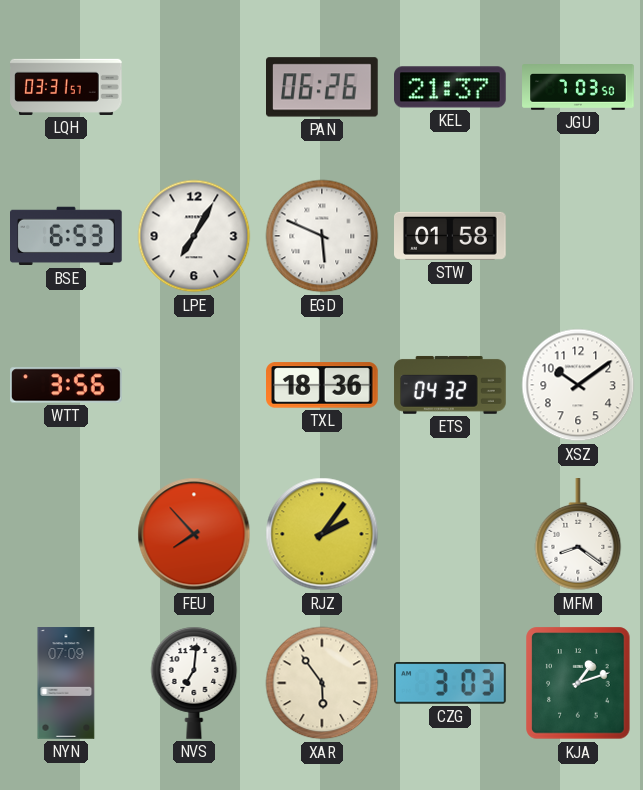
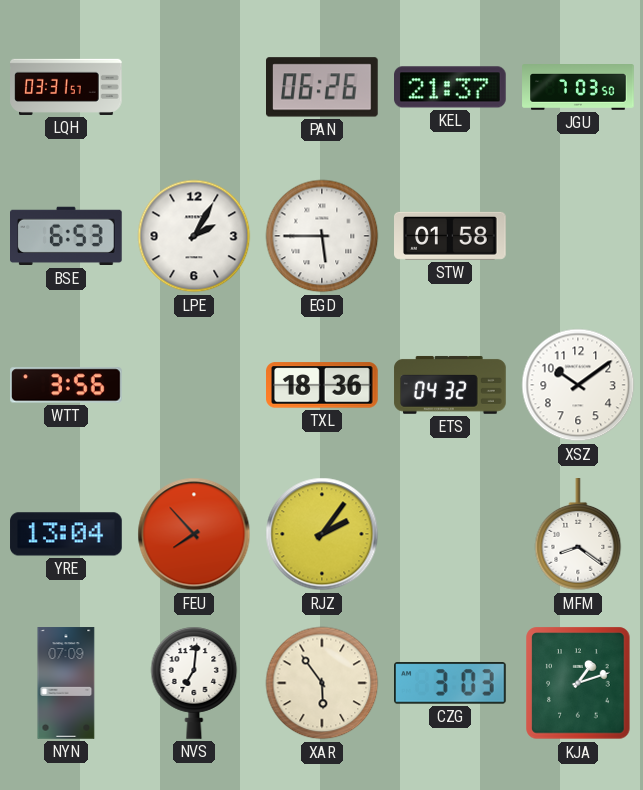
LPE: 7:05 -> 2:05 (194, 236)
EGD: 5:49 -> 5:45 (322, 236)
YRE: none -> 13:04 (66, 534)
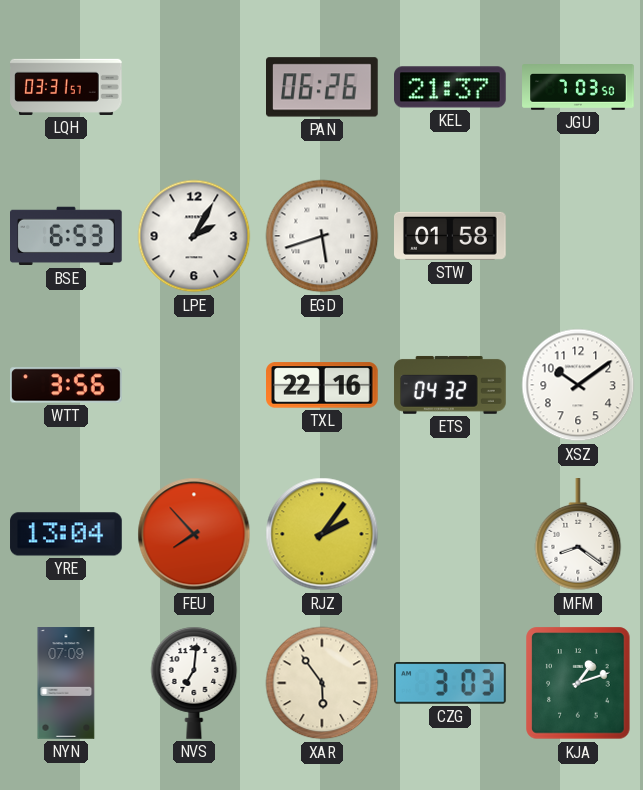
EGD: 5:45 -> 5:42 (322, 236)
TXL: 18:36 -> 22:16 (323, 385)
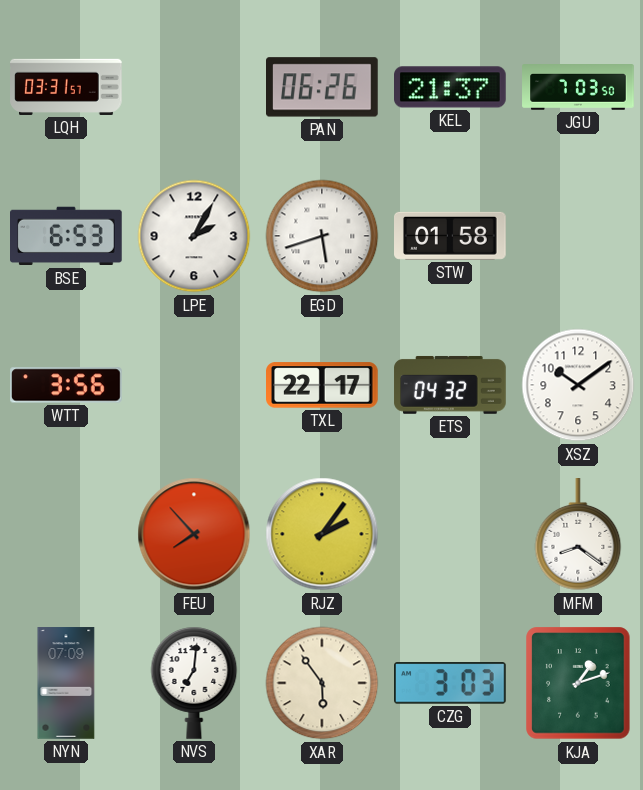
TXL: 22:16 -> 22:17 (323, 385)
YRE: 13:04 -> none (66, 534)
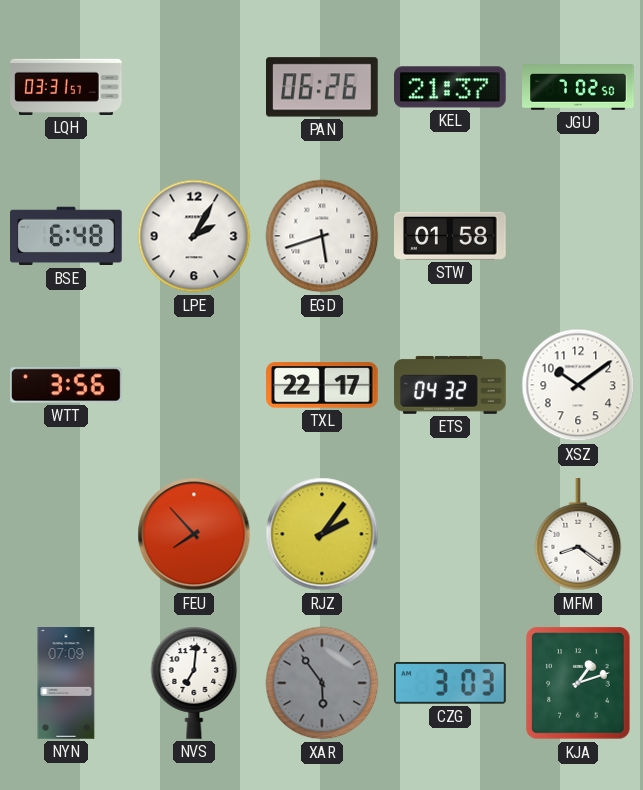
JGU: 7:03 -> 7:02 (578, 88)
BSE: 6:53 -> 6:48 (67, 236)
XAR dial: cream -> grey (322, 683)
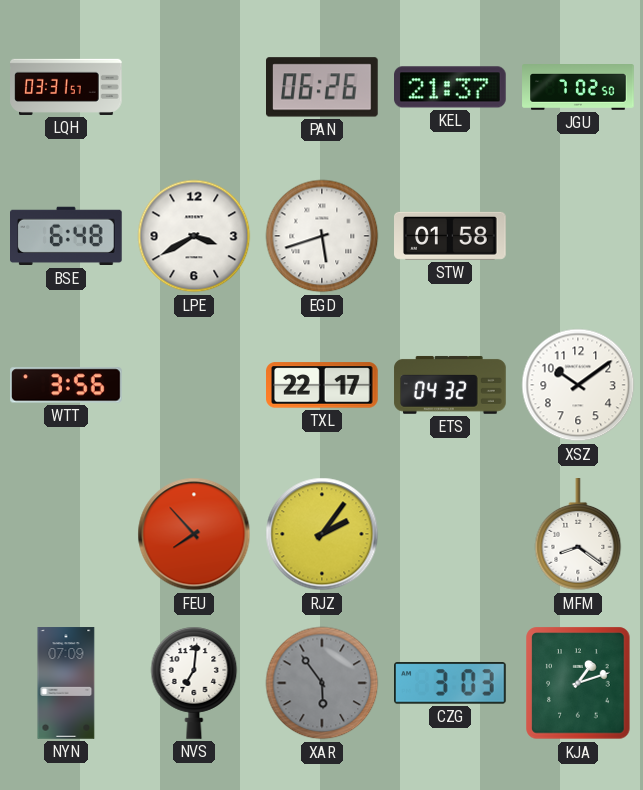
LPE: 2:05 -> 3:40 (194, 236)
